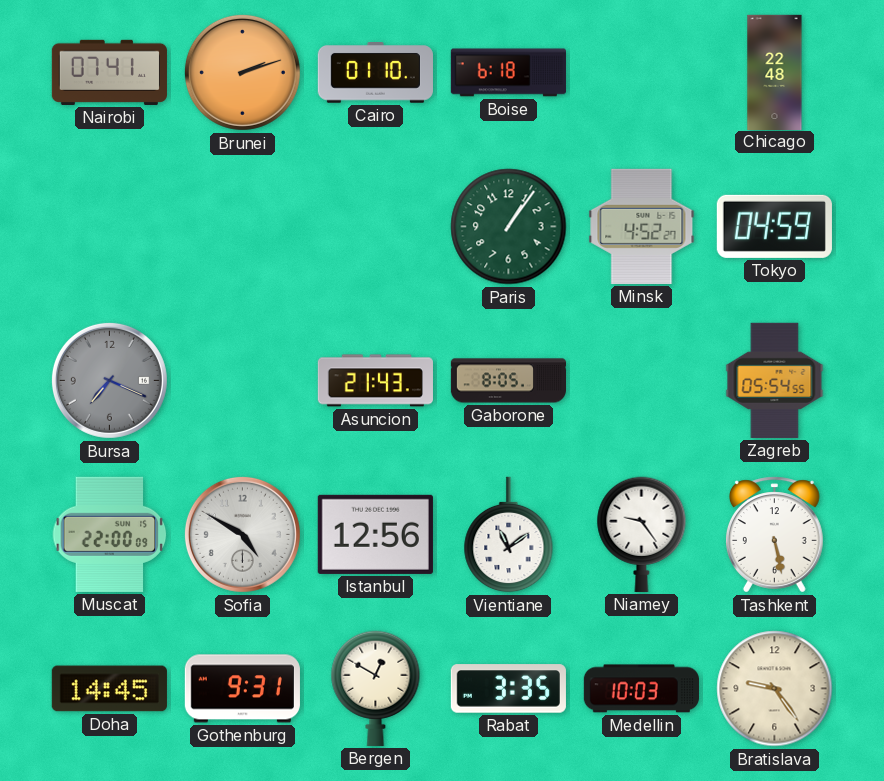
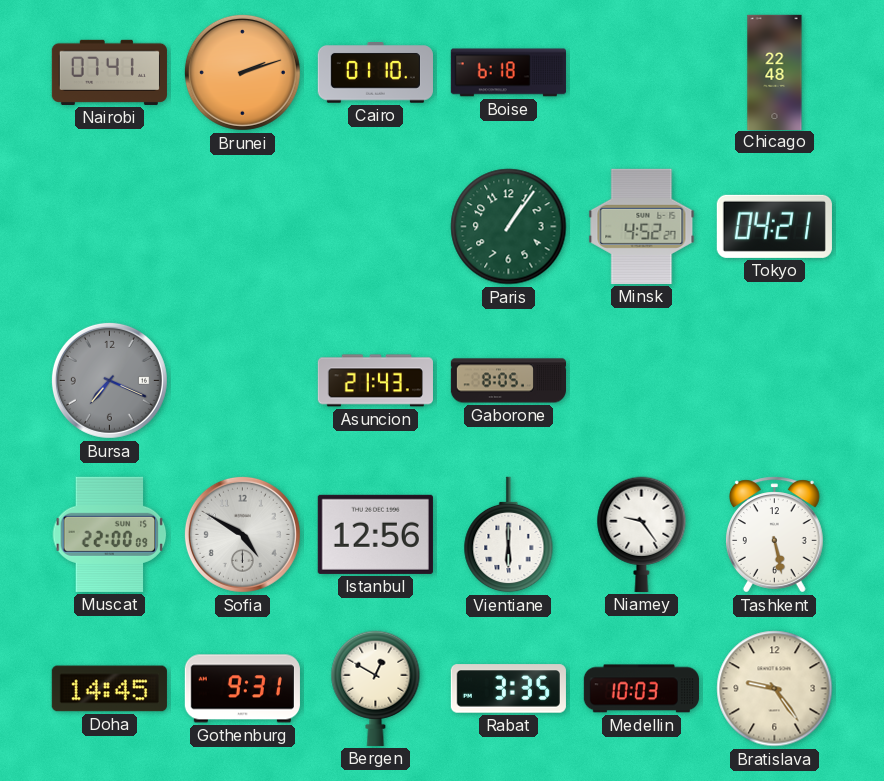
Tokyo: 04:59 -> 04:21 (774, 226)
Zagreb: 05:54 -> none (775, 380)
Vientiane: 11:09 -> 6:00 (509, 535)
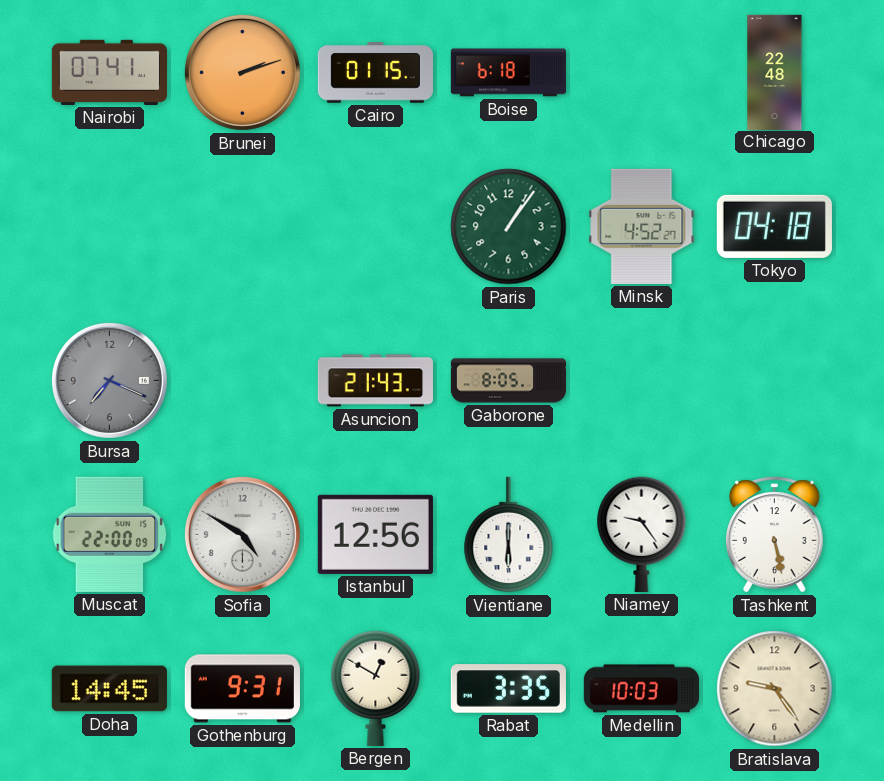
Cairo: 01:10 -> 01:15 (375, 73)
Tokyo: 04:21 -> 04:18 (774, 226)
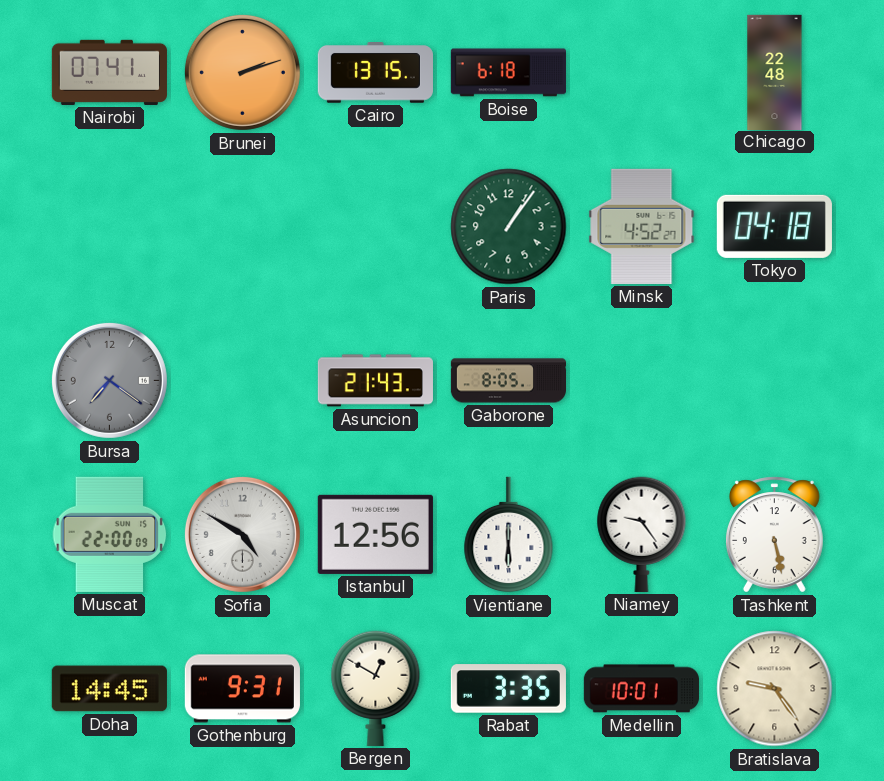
Cairo: 01:15 -> 13:15 (375, 73)
Bursa: 7:19 -> 7:21 (109, 380)
Medellin: 10:03 -> 10:01 (641, 689)
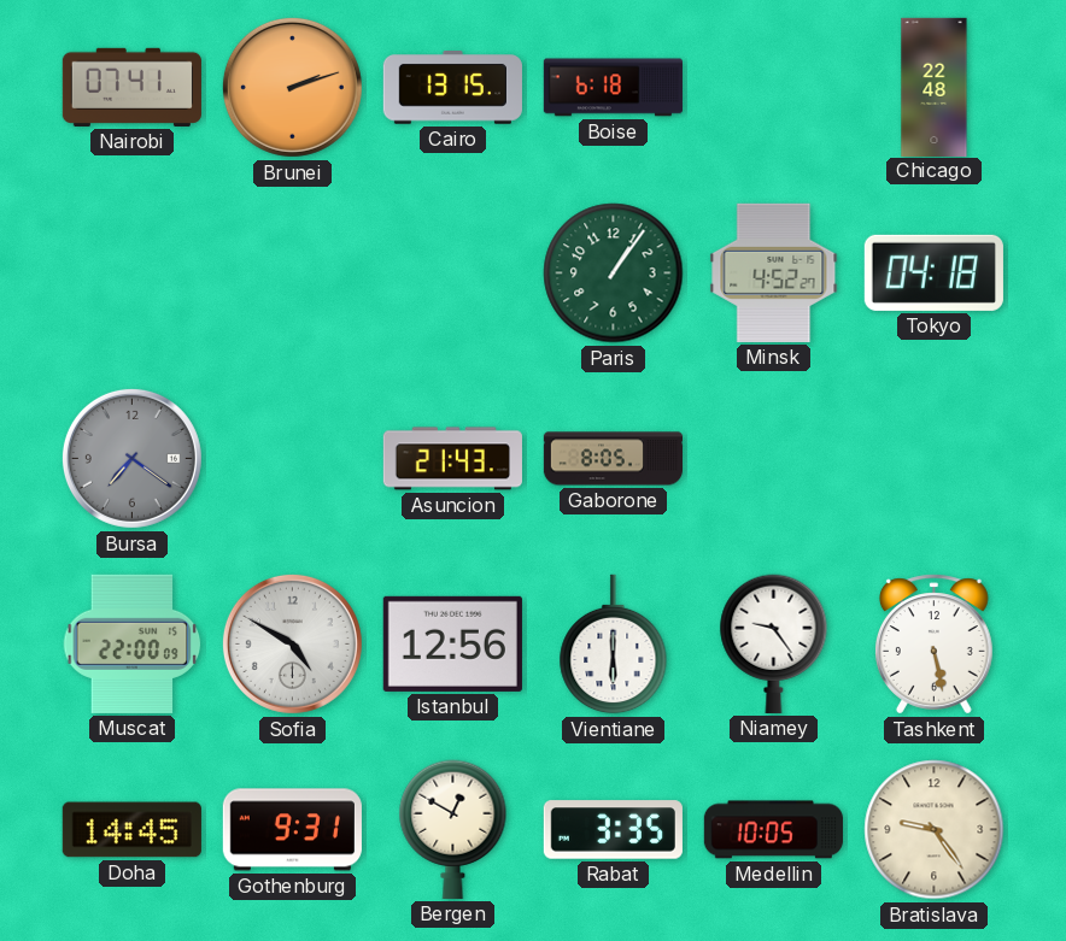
Medellin: 10:01 -> 10:05 (773, 830)
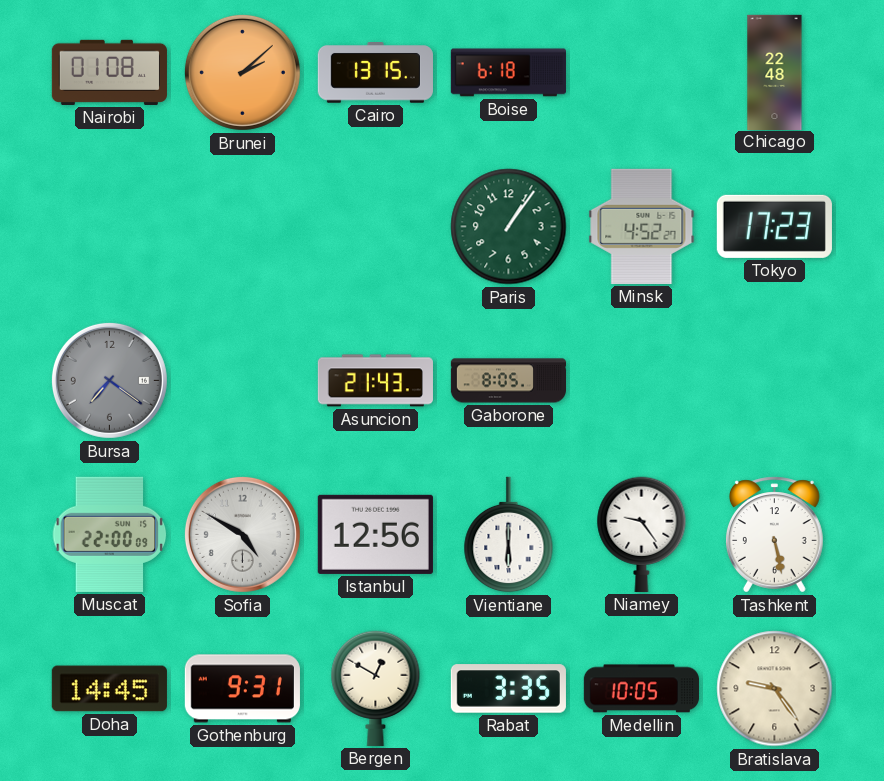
Nairobi: 07:41 -> 01:08 (109, 72)
Brunei: 2:12 -> 2:08 (242, 72)
Tokyo: 04:18 -> 17:23 (774, 226)
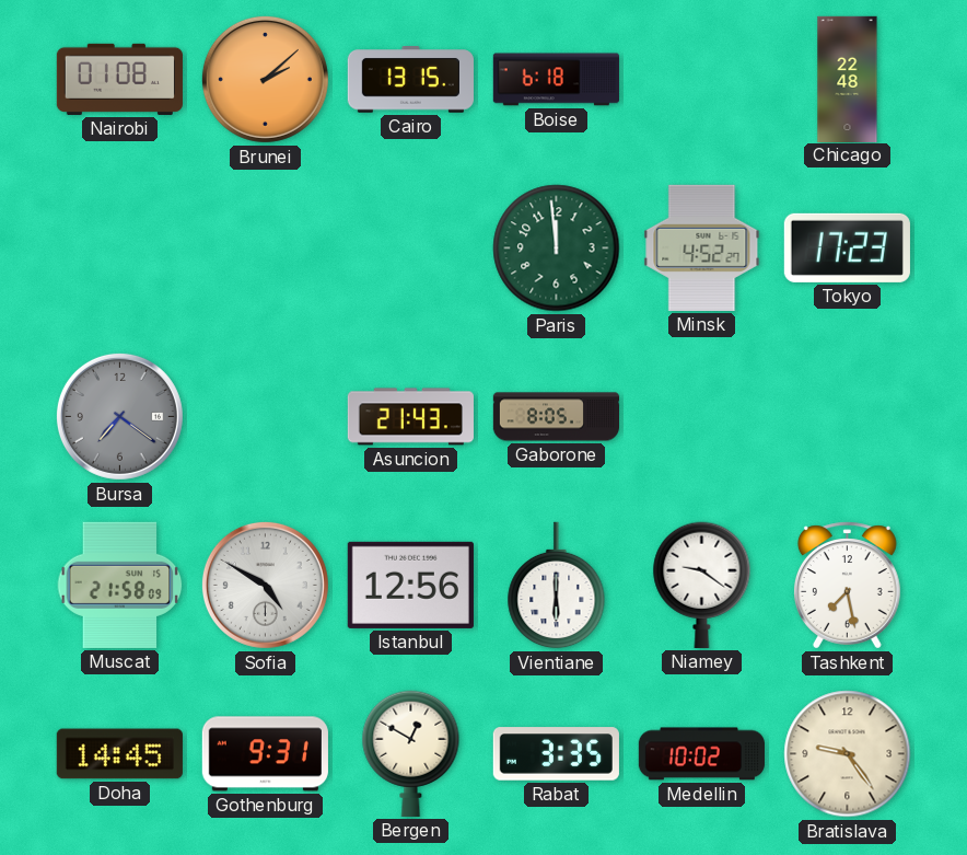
Paris: 1:06 -> 11:59 (557, 249)
Muscat: 22:00 -> 21:58 (120, 585)
Niamey: 9:24 -> 9:21 (702, 585)
Tashkent: 5:28 -> 7:28 (847, 586)
Medellin: 10:05 -> 10:02 (701, 754)
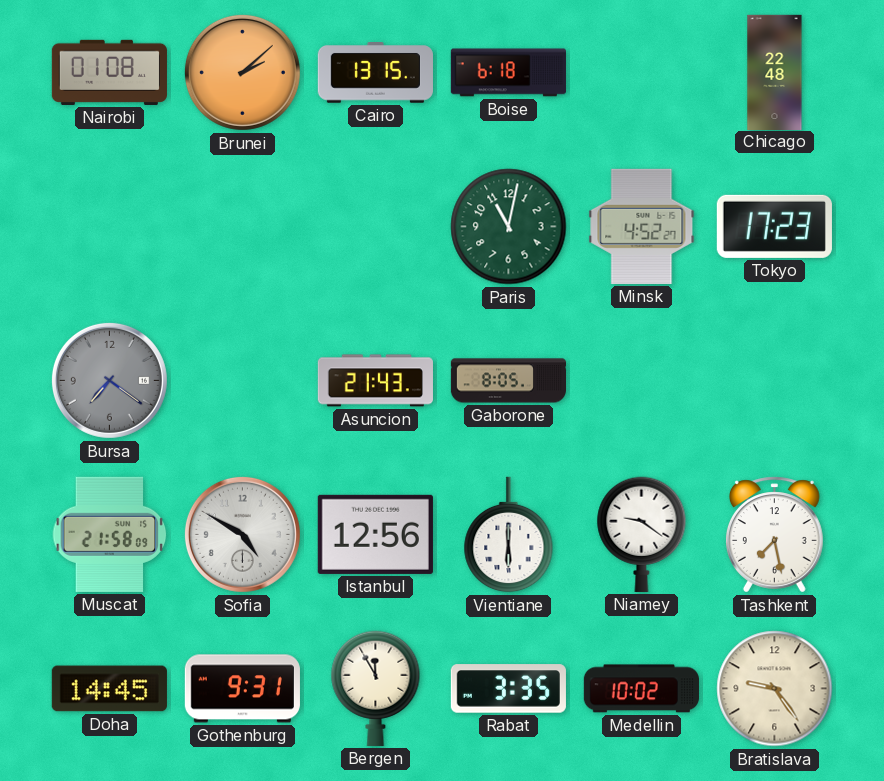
Paris: 11:59 -> 11:02 (509, 227)
Bergen: 12:50 -> 11:55 (376, 688)
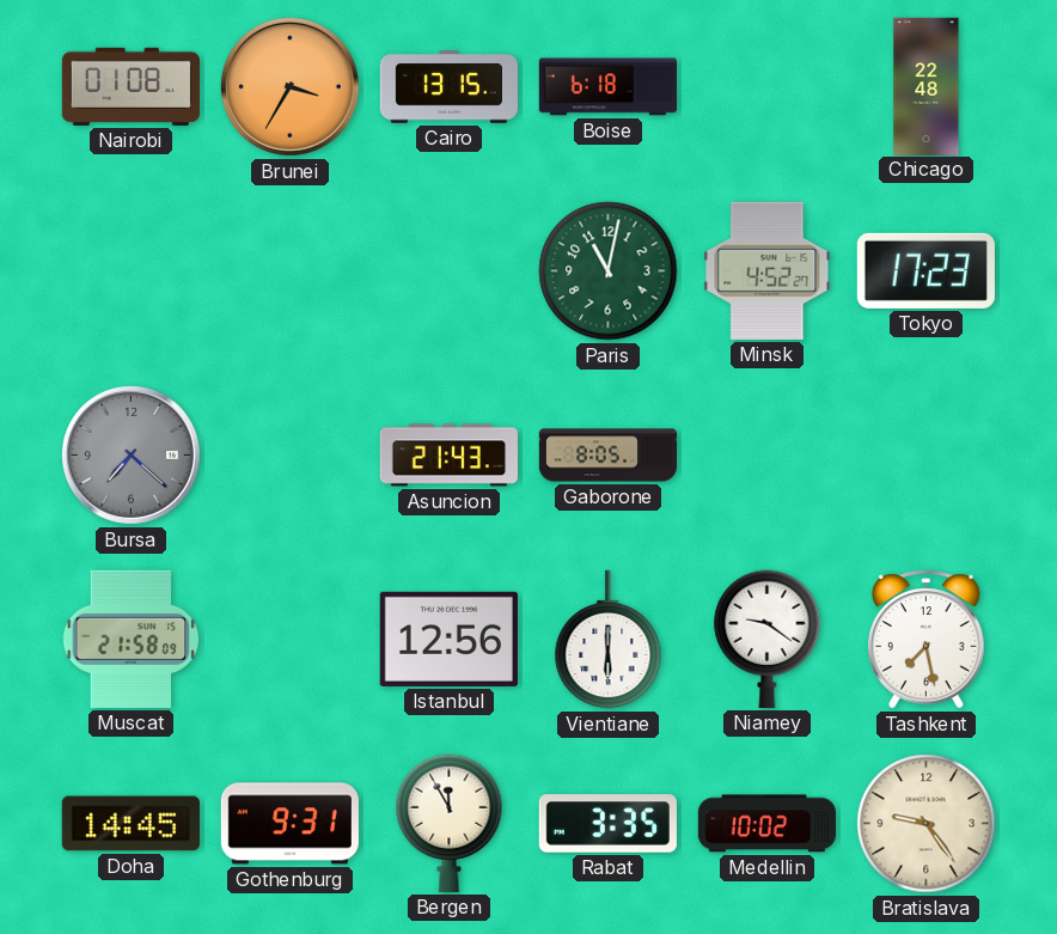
Brunei: 2:08 -> 3:35 (289, 86)
Bursa: 7:21 -> 7:22 (130, 454)
Sofia: 4:50 -> none (242, 534)
